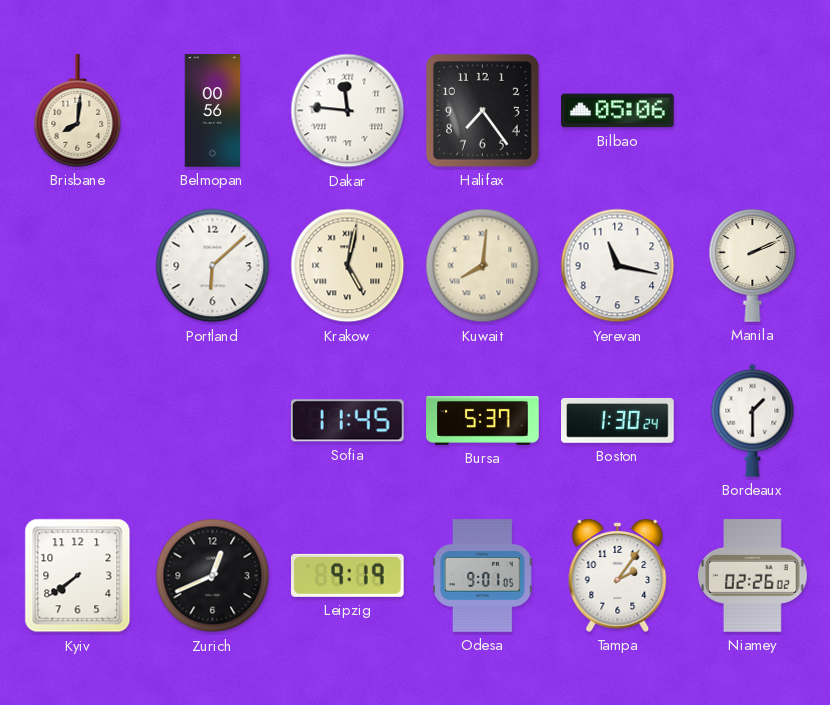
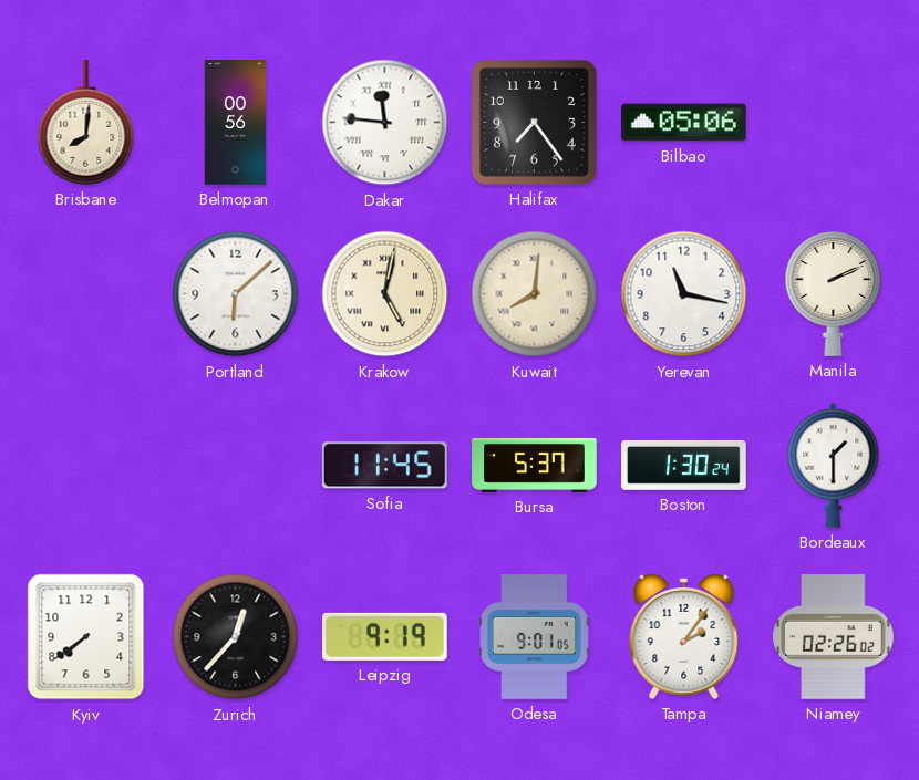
Zurich: 12:41 -> 12:37 (236, 637)
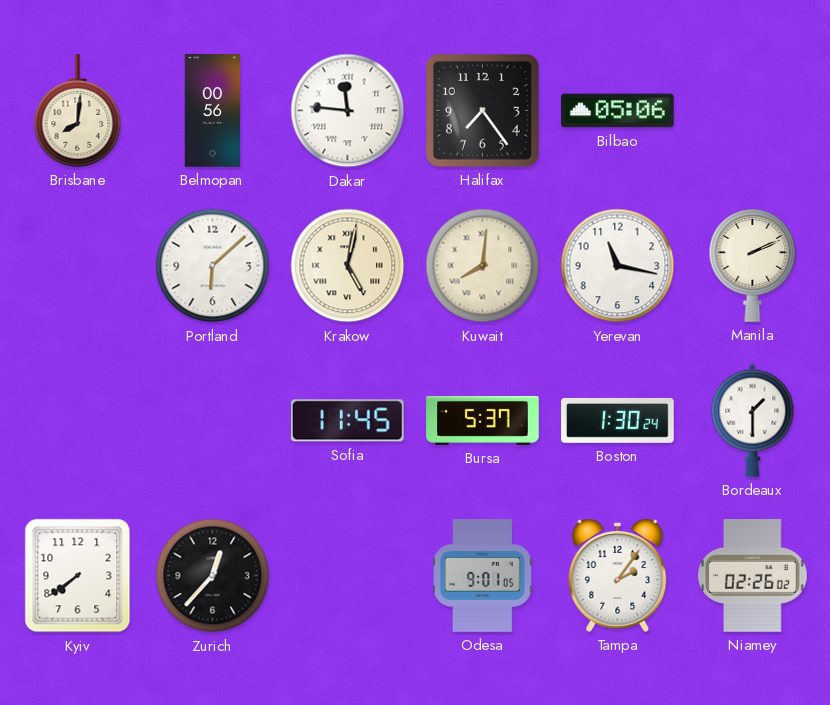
Leipzig: 9:19 -> none (385, 636)
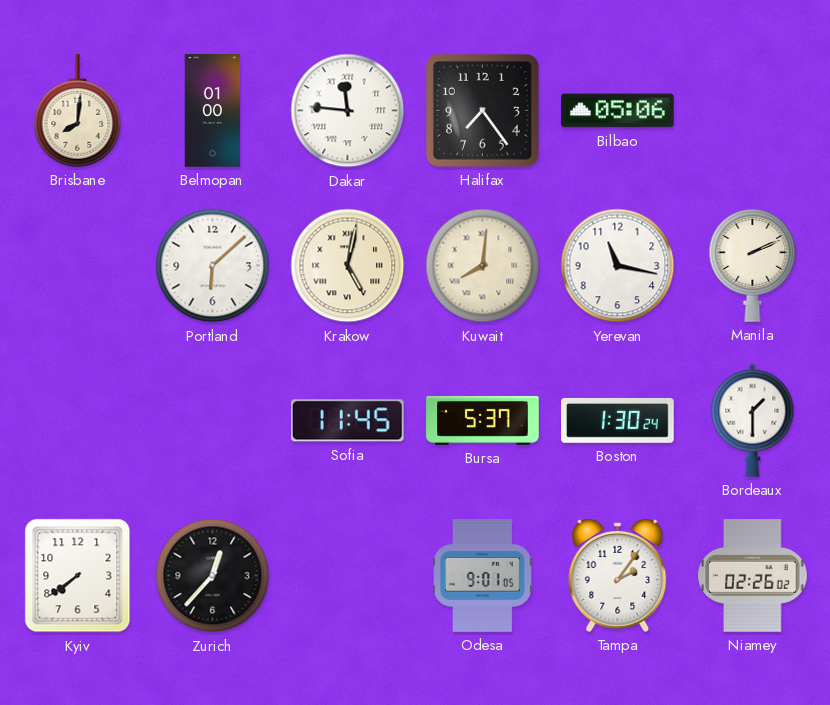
Belmopan: 00:56 -> 01:00 (213, 111)
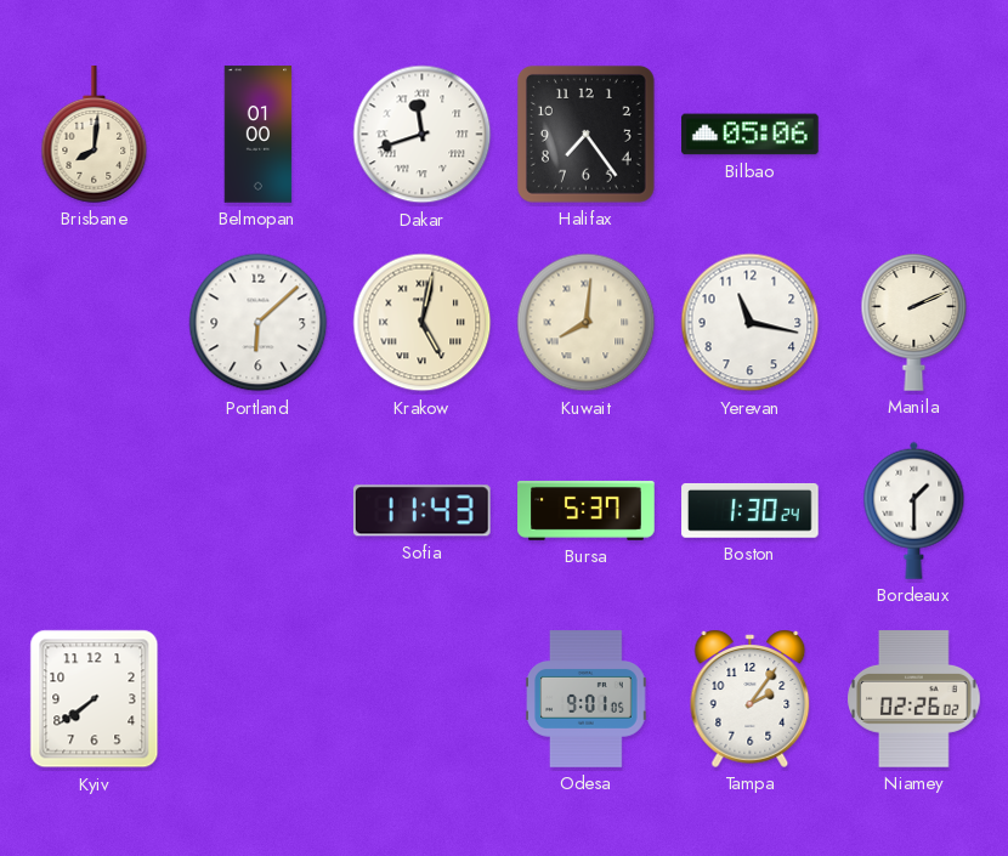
Dakar: 11:46 -> 11:42 (423, 135)
Sofia: 11:45 -> 11:43 (421, 511)
Zurich: 12:37 -> none (213, 576)
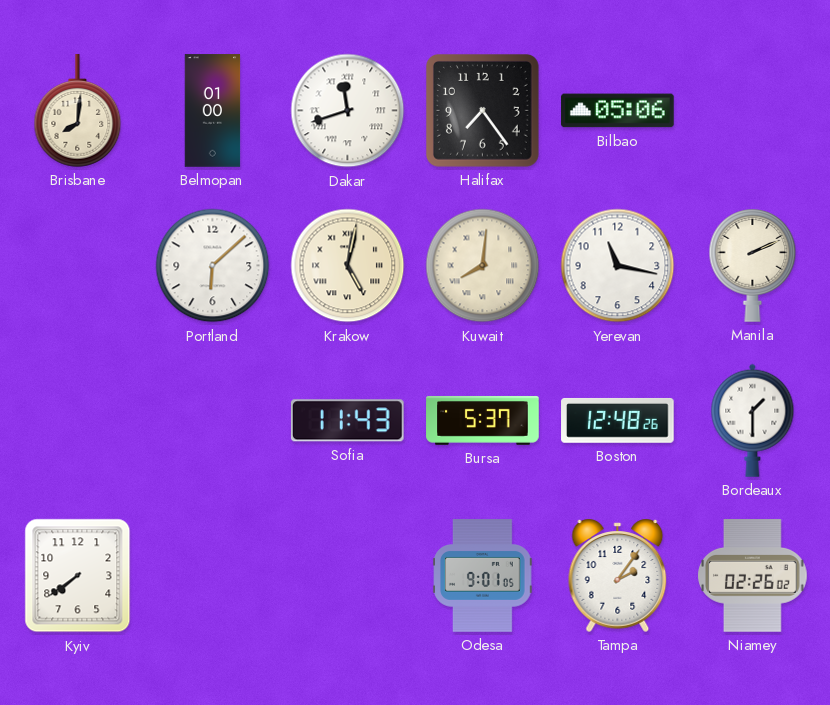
Boston: 1:30 -> 12:48 (618, 420)
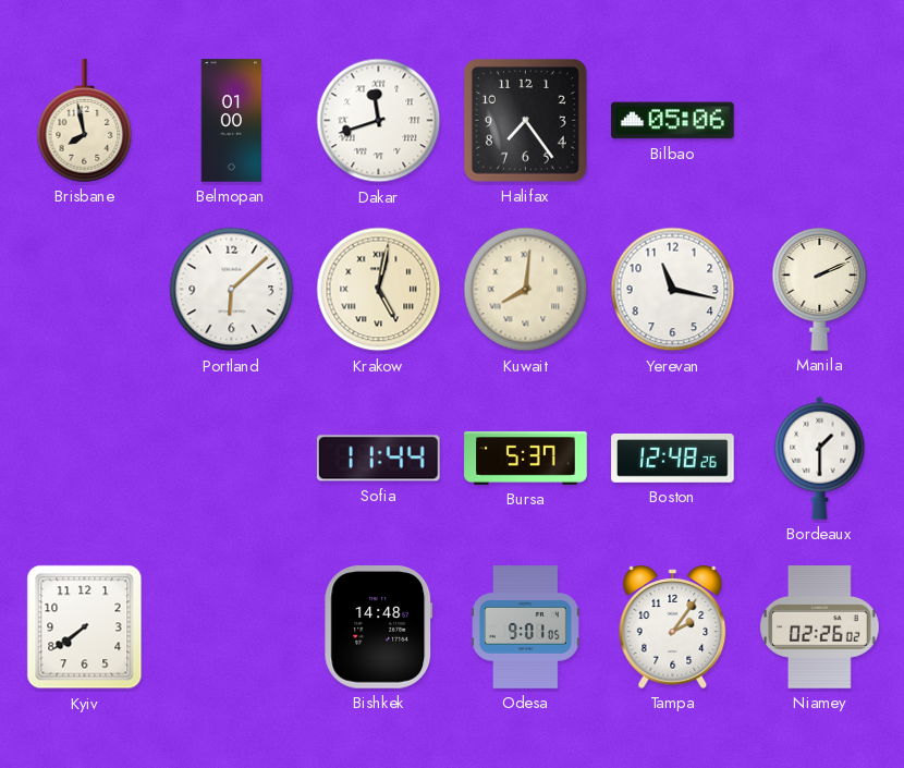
Brisbane: 8:01 -> 7:58 (85, 121)
Sofia: 11:43 -> 11:44 (378, 459)
Bishkek: none -> 14:48 (379, 627)
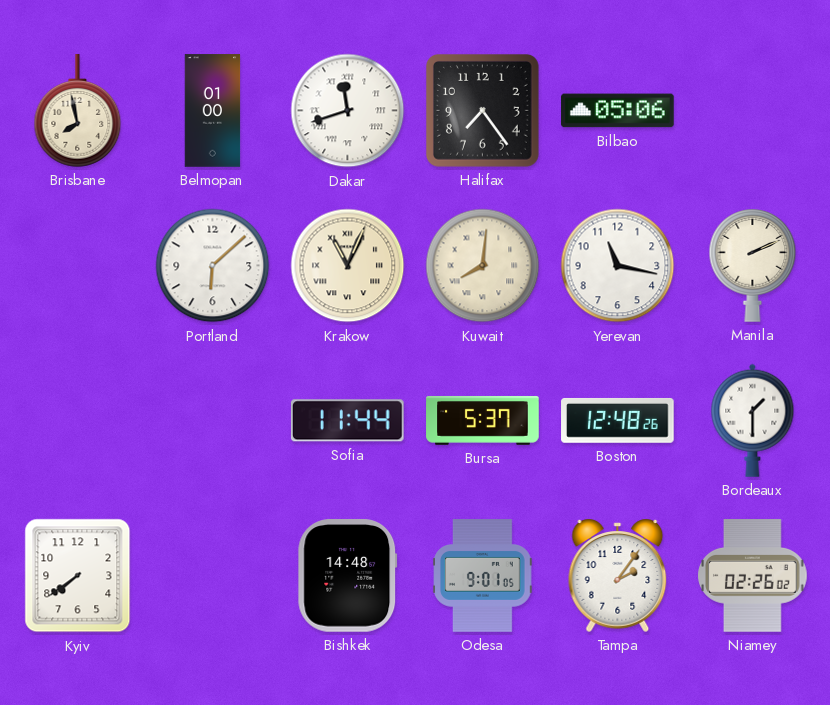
Krakow: 5:02 -> 11:04 (348, 266)
